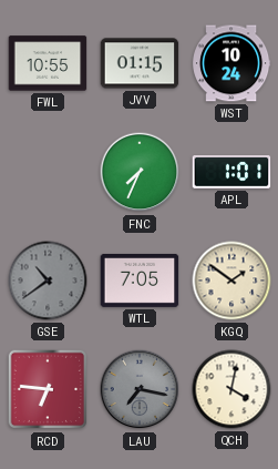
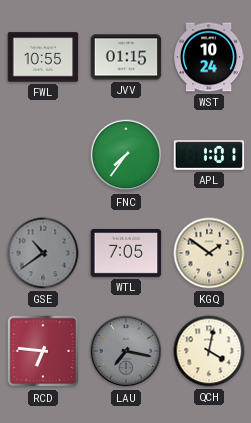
FNC: 7:34 -> 7:36 (126, 155)
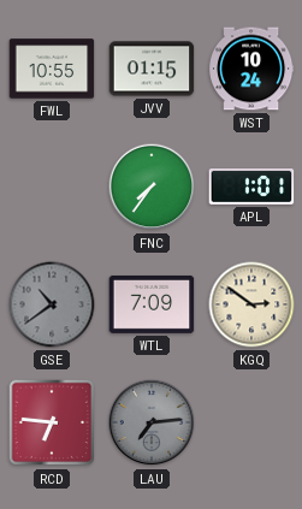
WTL: 7:05 -> 7:09 (152, 304)
KGQ: 1:51 -> 2:51 (251, 304)
LAU: 7:17 -> 7:14 (152, 422)
QCH: 4:02 -> none (209, 351)
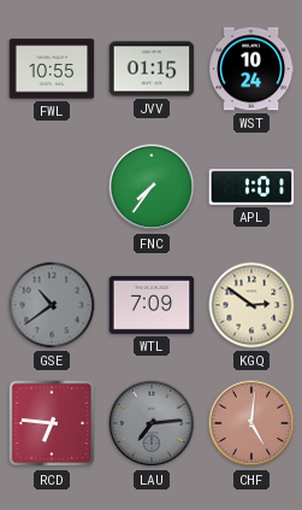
CHF: none -> 5:01 (251, 423)
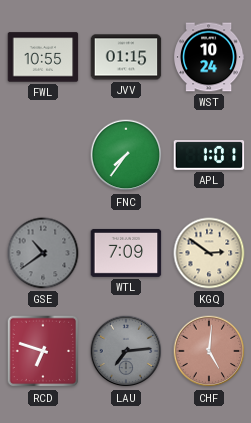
RCD: 6:46 -> 6:48 (43, 351)
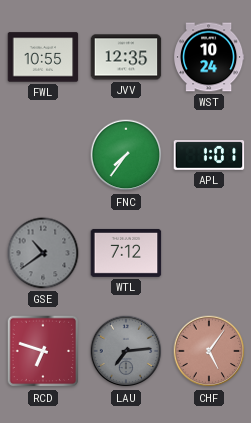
JVV: 01:15 -> 12:35 (126, 57)
WTL: 7:09 -> 7:12 (126, 253)
KGQ: 2:51 -> none (209, 253)
CHF: 5:01 -> 5:06 (209, 351)
